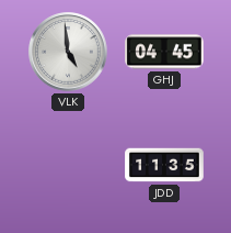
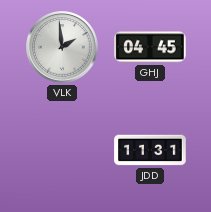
VLK: 4:59 -> 1:59 (62, 47)
JDD: 11:35 -> 11:31 (150, 150)
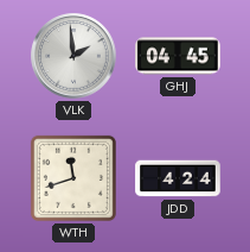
WTH: none -> 11:42 (73, 178)
JDD: 11:31 -> 4:24 (178, 178)
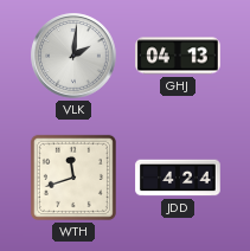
VLK: 1:59 -> 2:01 (73, 56)
GHJ: 04:45 -> 04:13 (178, 56)
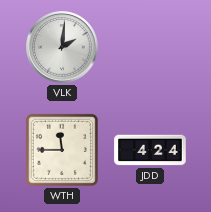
GHJ: 04:13 -> none (178, 56)
WTH: 11:42 -> 11:45 (62, 150)
